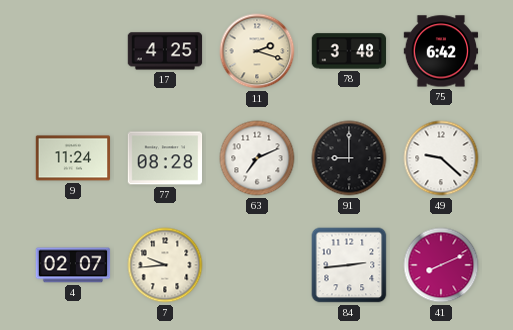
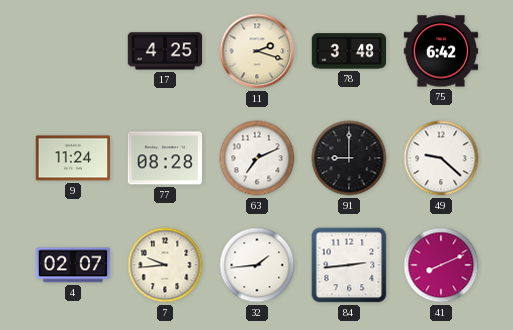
32: none -> 1:44 (257, 265)
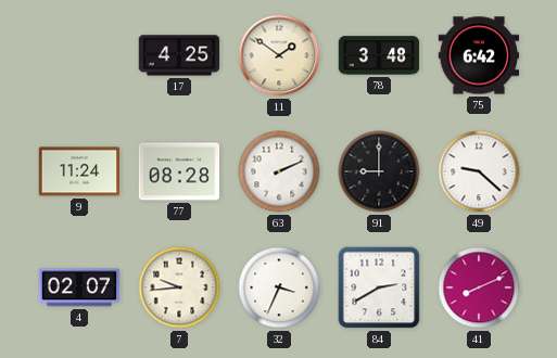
11: 2:18 -> 1:51 (279, 55)
63: 7:11 -> 2:11 (279, 171)
32: 1:44 -> 3:34 (279, 287)
84: 2:44 -> 2:40 (379, 287)
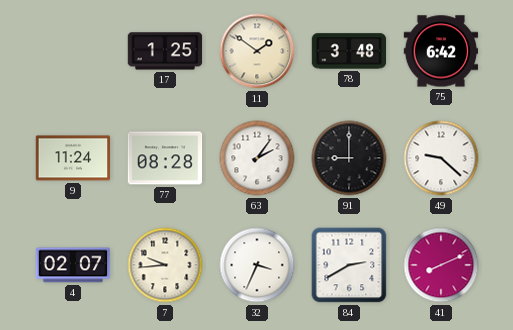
17: 4:25 -> 1:25 (165, 51)
63: 2:11 -> 2:06 (257, 158)
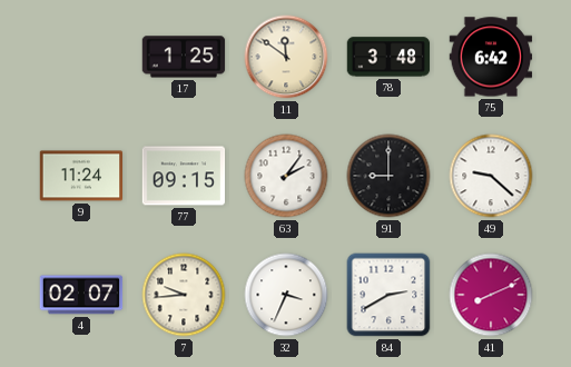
11: 1:51 -> 11:51 (286, 57)
77: 08:28 -> 09:15 (184, 176)
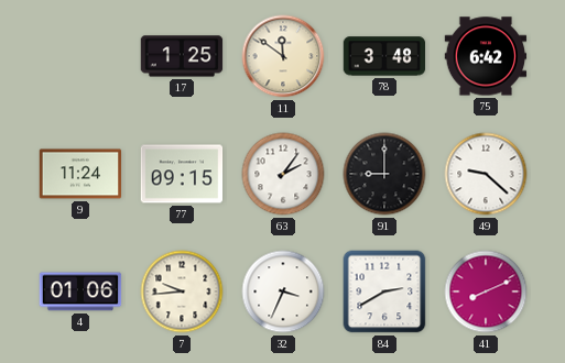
4: 02:07 -> 01:06 (80, 291)
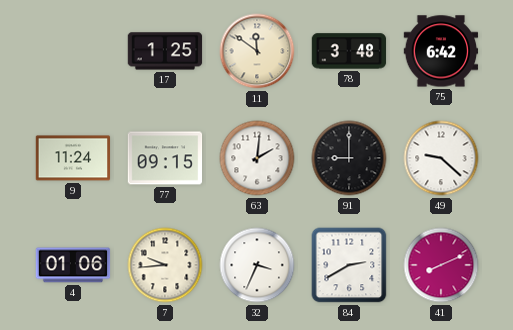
63: 2:06 -> 2:01 (257, 158)
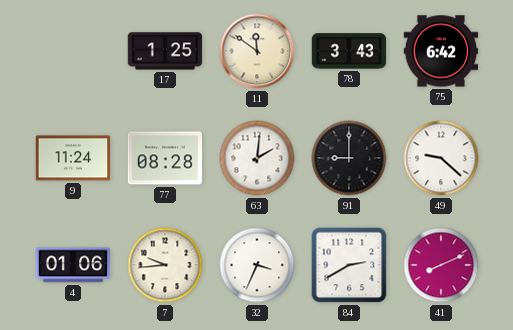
78: 3:48 -> 3:43 (349, 51)
77: 09:15 -> 08:28 (165, 158)
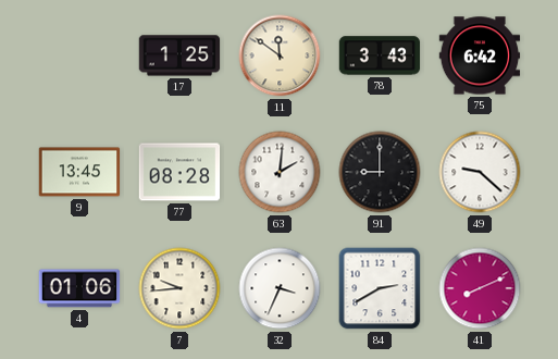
9: 11:24 -> 13:45 (79, 172)
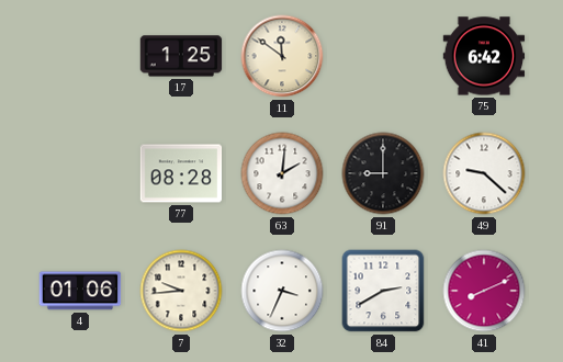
78: 3:43 -> none (380, 55)
9: 13:45 -> none (79, 172)
